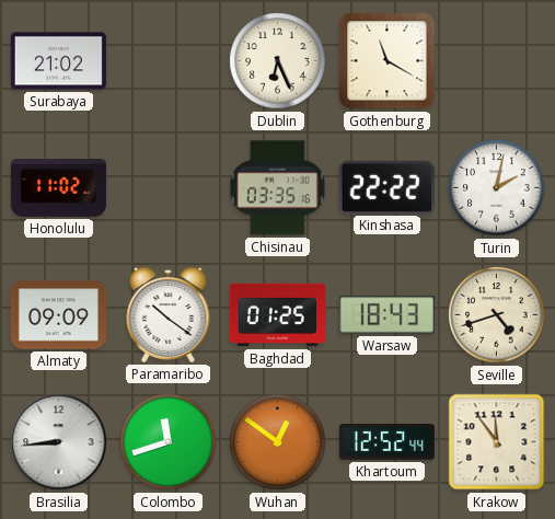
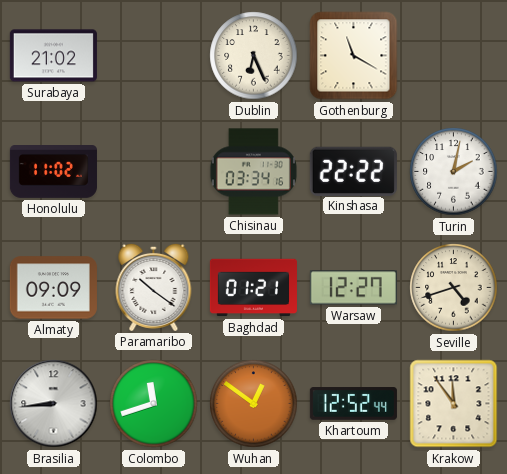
Chisinau: 03:35 -> 03:34 (253, 172)
Baghdad: 01:25 -> 01:21 (253, 288)
Warsaw: 18:43 -> 12:27 (353, 288)
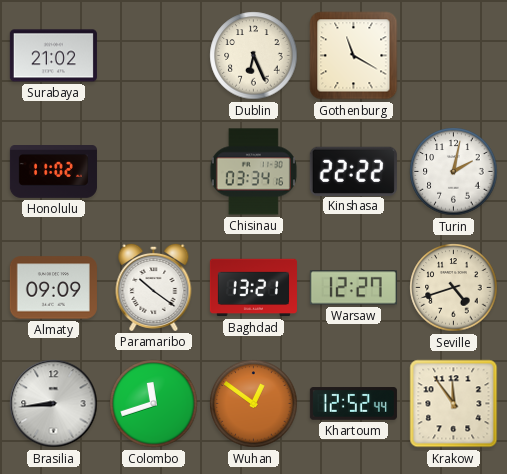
Baghdad: 01:21 -> 13:21 (253, 288)
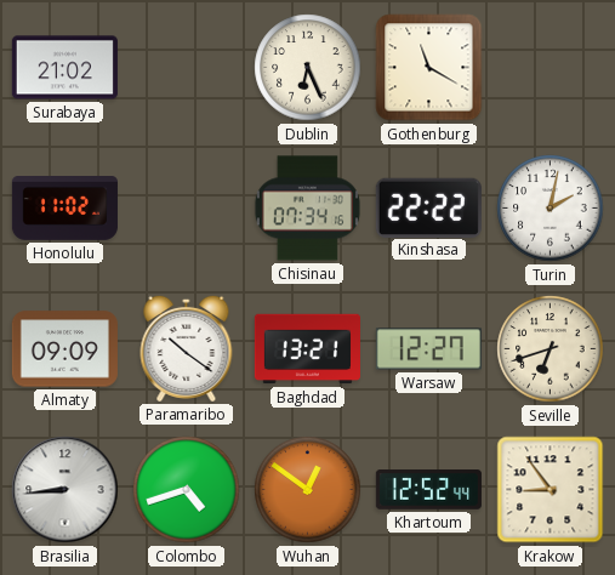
Chisinau: 03:34 -> 07:34 (307, 209)
Seville: 4:42 -> 6:42 (551, 349)
Colombo: 11:42 -> 4:42 (187, 490)
Krakow: 11:54 -> 8:54 (551, 490)
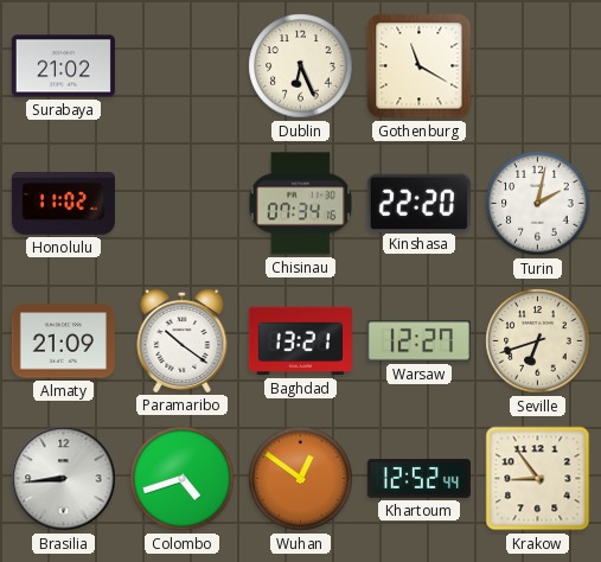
Kinshasa: 22:22 -> 22:20 (418, 203)
Almaty: 09:09 -> 21:09 (63, 341)
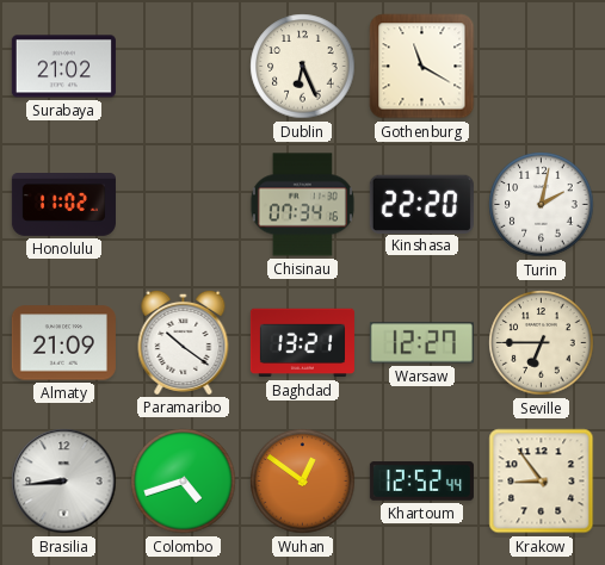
Seville: 6:42 -> 6:45 (542, 343)
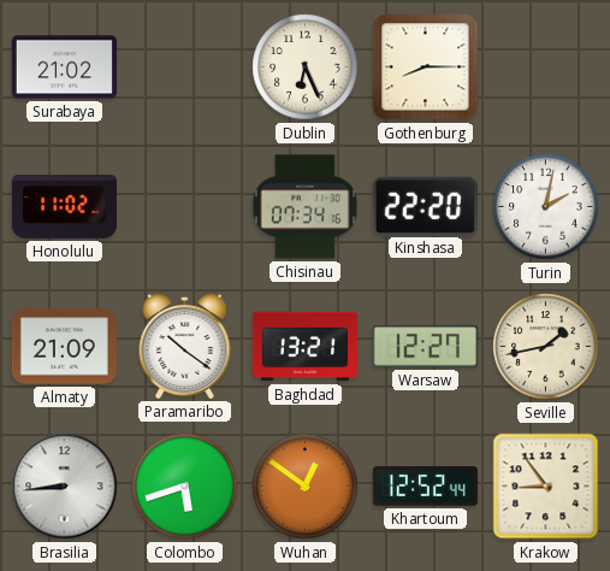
Gothenburg: 11:20 -> 8:15 (426, 67)
Seville: 6:45 -> 1:43 (546, 347)
Colombo: 4:42 -> 5:42 (185, 487)
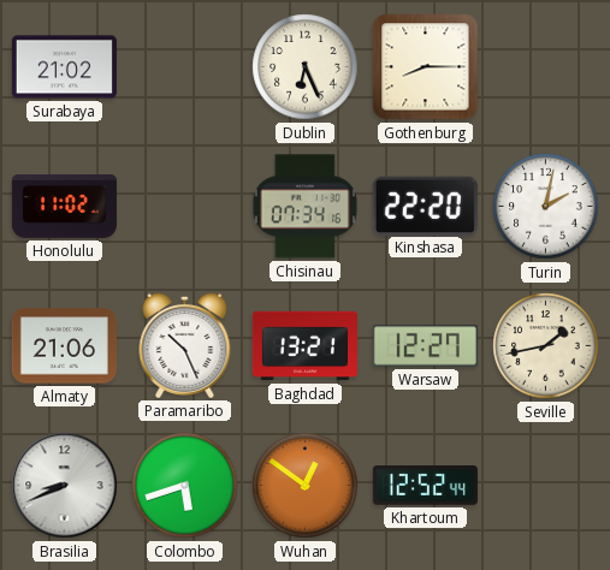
Almaty: 21:09 -> 21:06 (64, 346)
Paramaribo: 10:21 -> 10:26 (185, 345)
Brasilia: 8:44 -> 8:41 (65, 486)
Krakow: 8:54 -> none (546, 487)
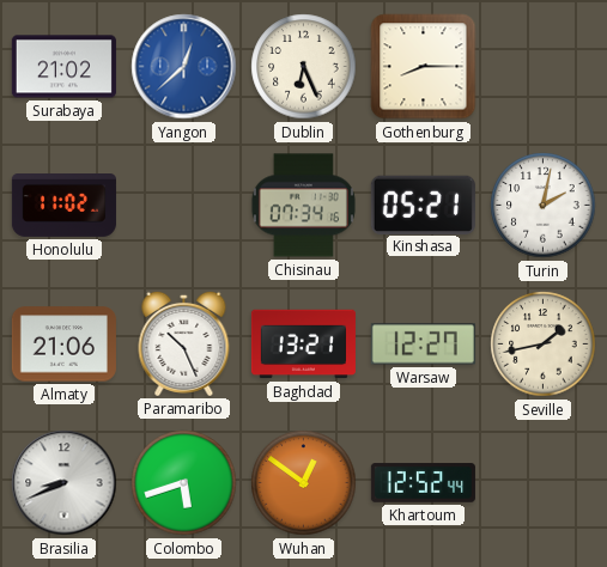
Yangon: none -> 12:38 (184, 67)
Kinshasa: 22:20 -> 05:21 (423, 205)
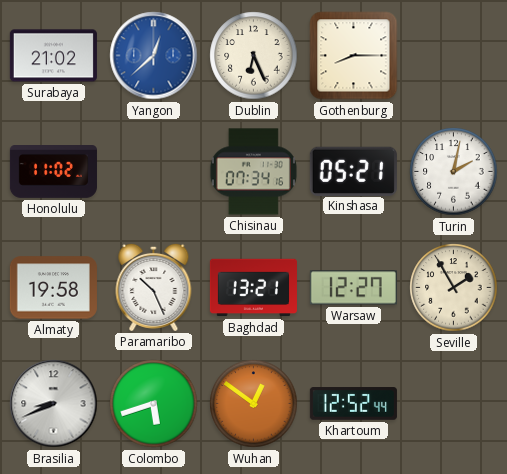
Almaty: 21:06 -> 19:58 (53, 288)
Seville: 1:43 -> 1:55 (454, 288)
